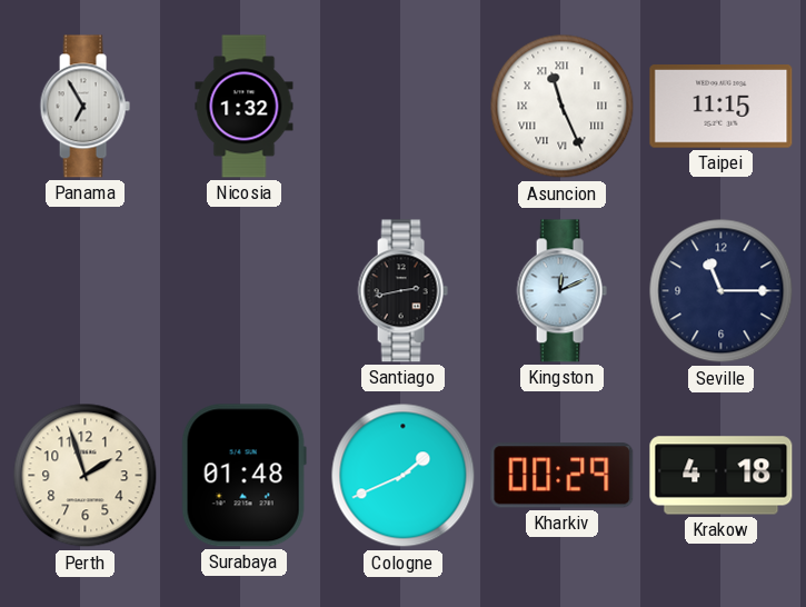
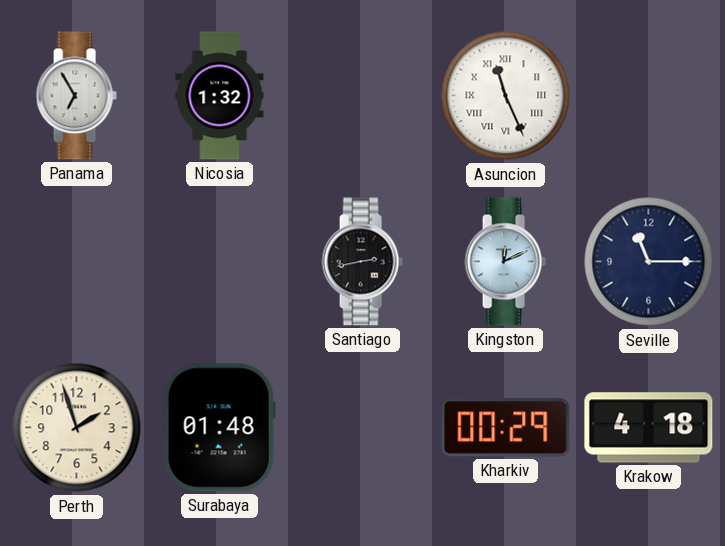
Taipei: 11:15 -> none (722, 107)
Cologne: 1:41 -> none (404, 476)
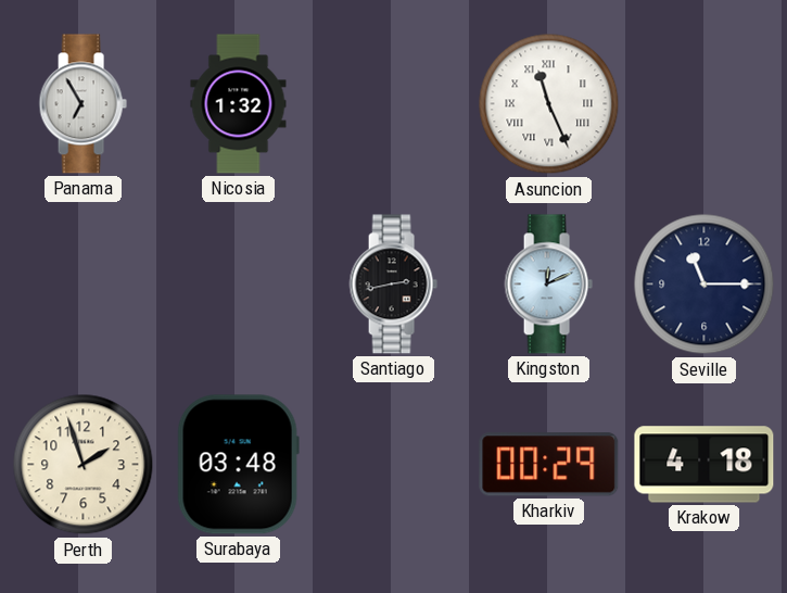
Surabaya: 01:48 -> 03:48 (238, 465)
